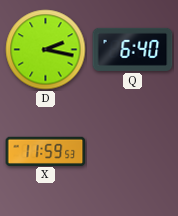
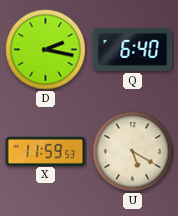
U: none -> 5:20 (133, 152)
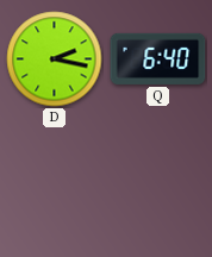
X: 11:59 -> none (46, 151)
U: 5:20 -> none (133, 152)
